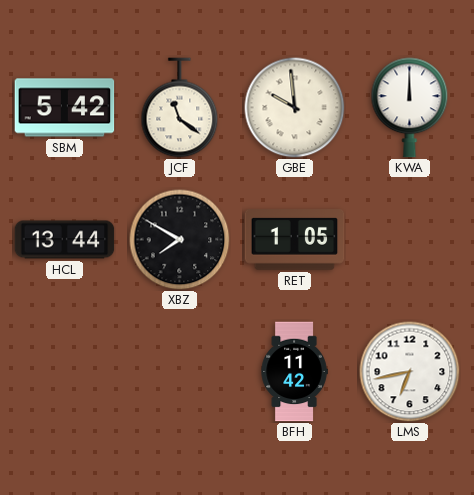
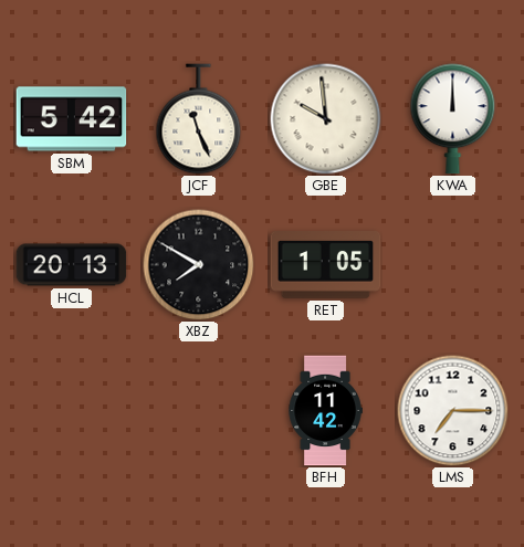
JCF: 11:21 -> 11:26 (199, 119)
HCL: 13:44 -> 20:13 (72, 265)
LMS: 6:43 -> 7:15 (453, 411)
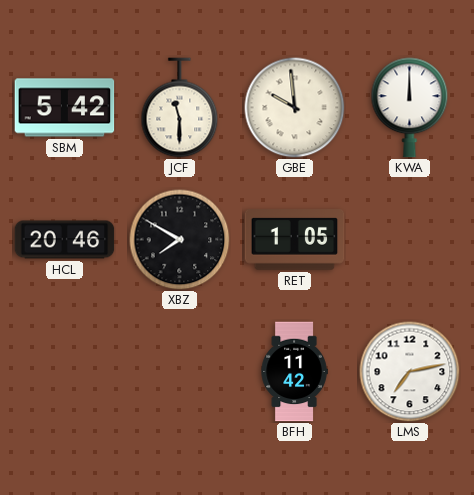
JCF: 11:26 -> 11:30 (180, 108)
HCL: 20:13 -> 20:46 (65, 240)
LMS: 7:15 -> 7:13 (410, 372)
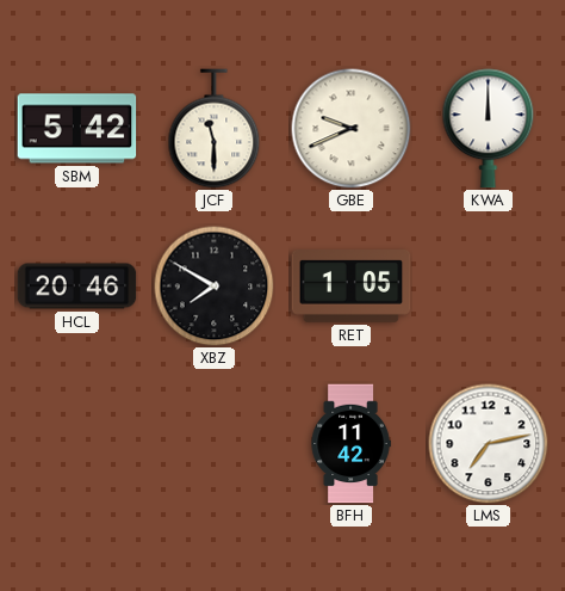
GBE: 9:59 -> 9:41 (352, 129)
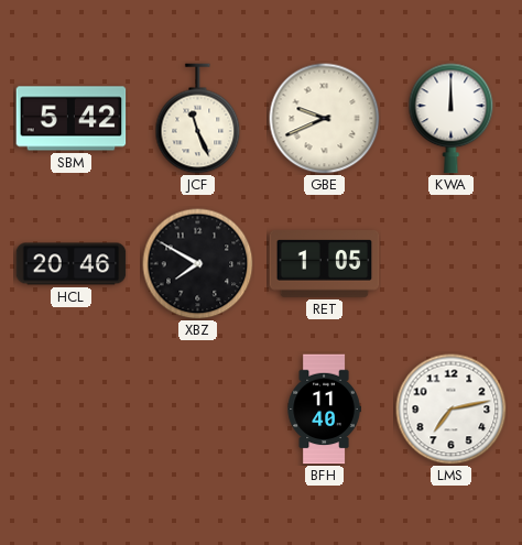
JCF: 11:30 -> 11:26 (198, 119)
BFH: 11:42 -> 11:40 (324, 410)
